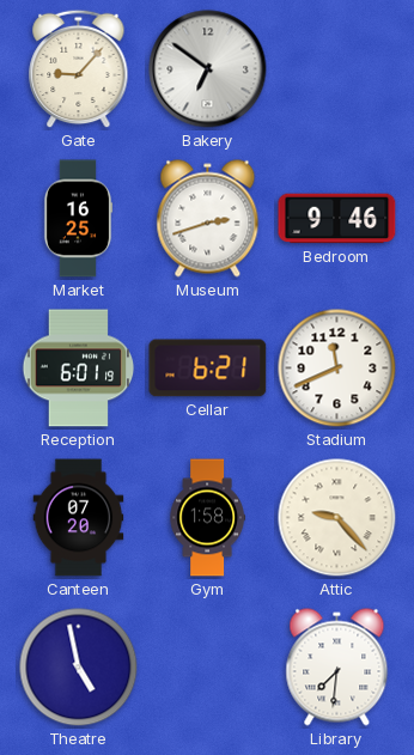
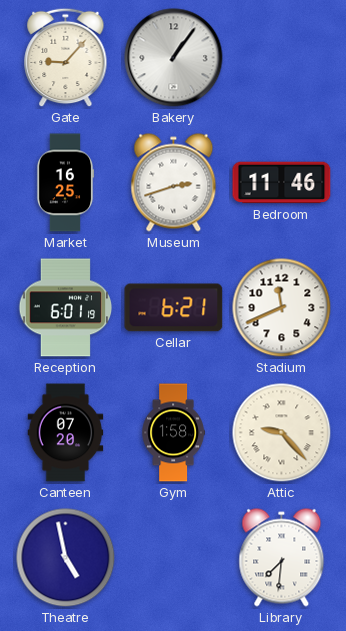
Bakery: 6:51 -> 1:06 (174, 58)
Bedroom: 9:46 -> 11:46 (282, 183)
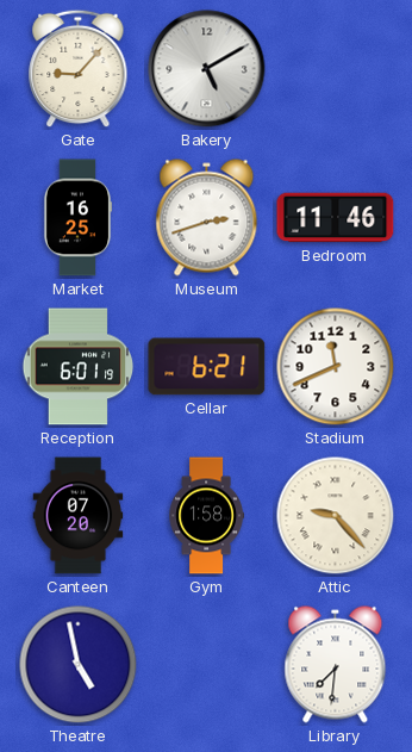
Bakery: 1:06 -> 5:10 (207, 69)
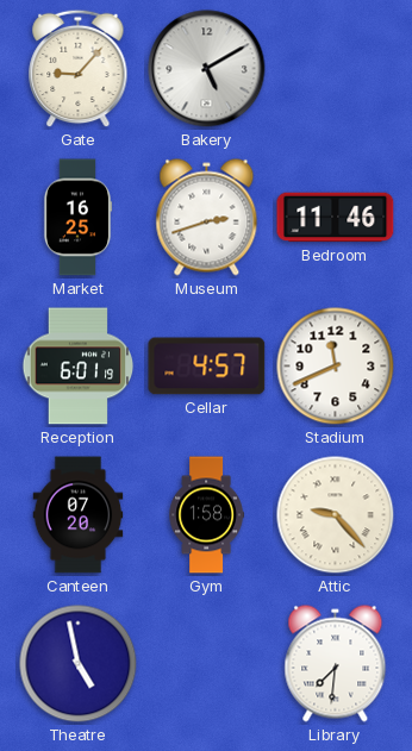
Cellar: 6:21 -> 4:57 (207, 367)
